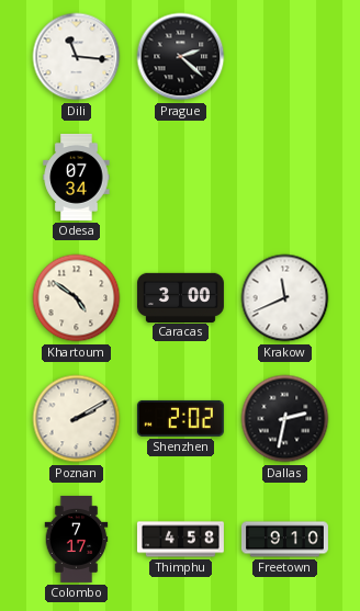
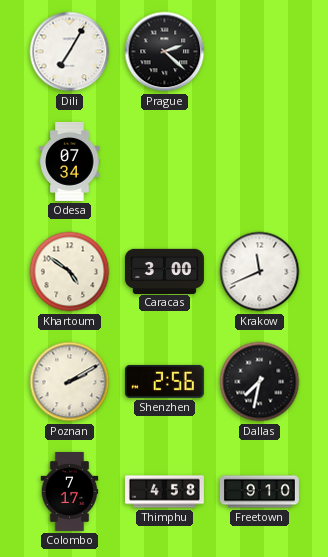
Dili: 11:16 -> 7:05 (70, 52)
Shenzhen: 2:02 -> 2:56 (164, 381)
Dallas: 2:32 -> 7:32 (260, 382)
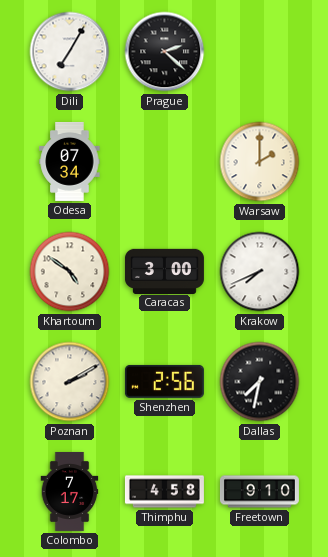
Warsaw: none -> 2:00 (260, 162)
Krakow: 11:41 -> 7:41 (260, 272)
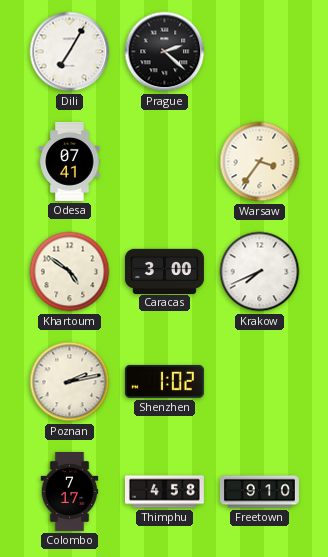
Odesa: 07:34 -> 07:41 (70, 161)
Warsaw: 2:00 -> 3:36 (260, 162)
Poznan: 2:10 -> 2:13 (70, 382)
Shenzhen: 2:56 -> 1:02 (164, 381)
Dallas: 7:32 -> none (260, 382)
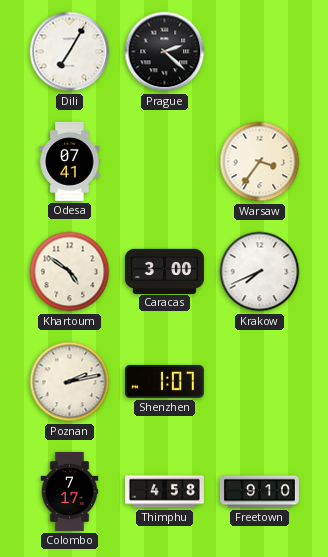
Shenzhen: 1:02 -> 1:07 (164, 381)
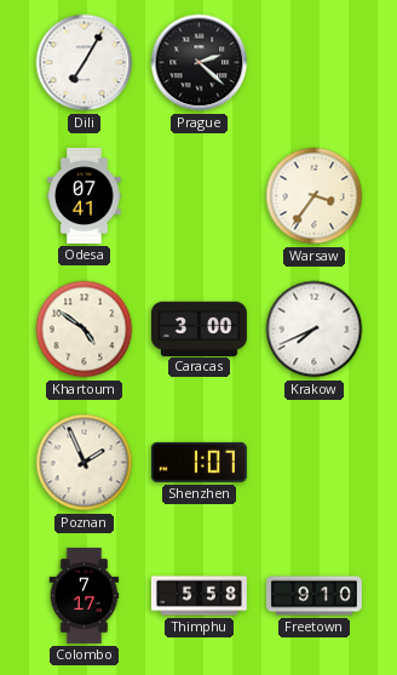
Poznan: 2:13 -> 1:56 (85, 463)
Thimphu: 4:58 -> 5:58 (198, 596)
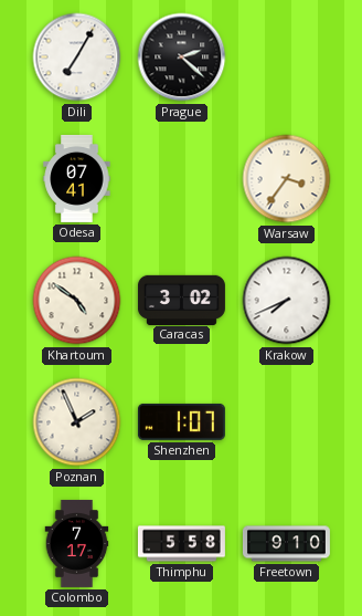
Caracas: 3:00 -> 3:02 (181, 300)
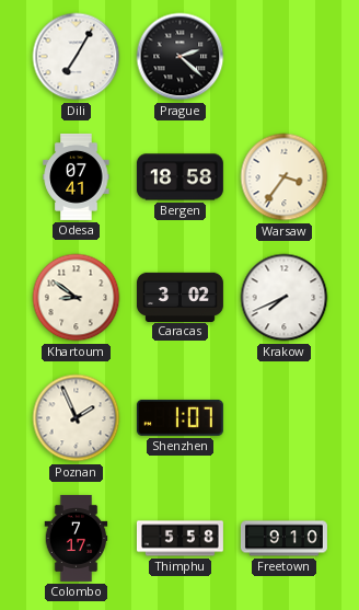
Bergen: none -> 18:58 (179, 177)
Khartoum: 4:51 -> 8:51 (77, 298)
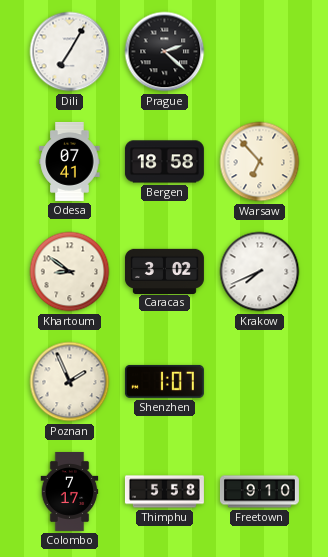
Warsaw: 3:36 -> 6:53 (260, 162)
